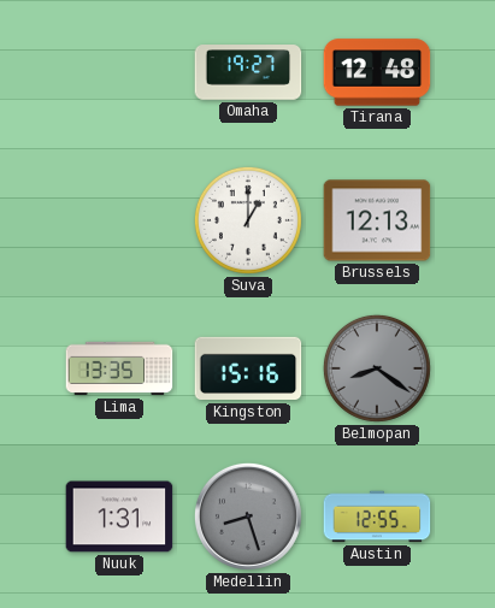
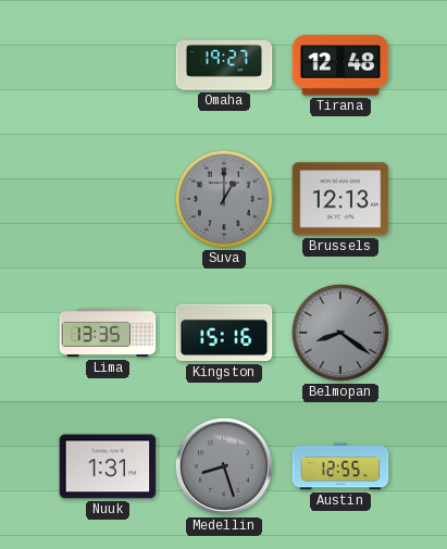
Suva dial: white -> grey (224, 199)
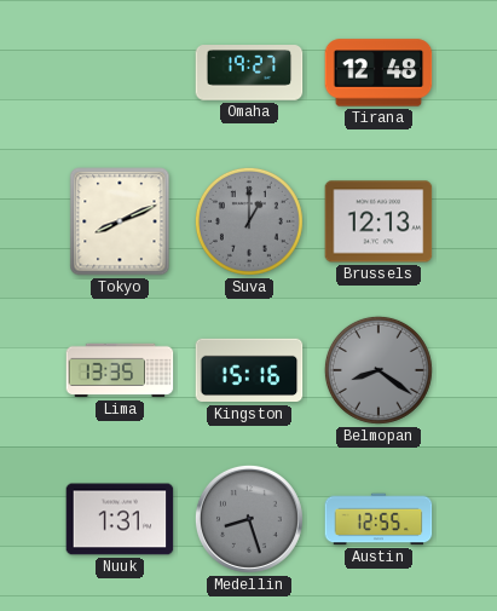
Tokyo: none -> 8:11 (120, 221)
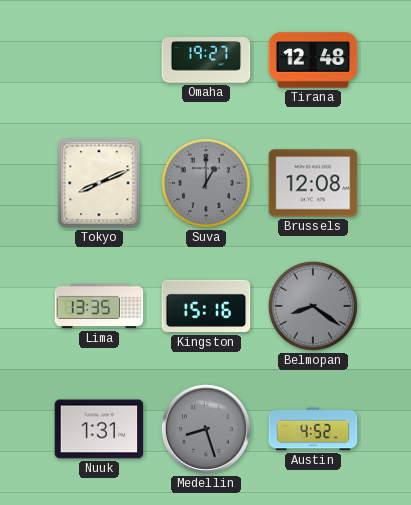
Brussels: 12:13 -> 12:08 (313, 183)
Austin: 12:55 -> 4:52 (313, 429)
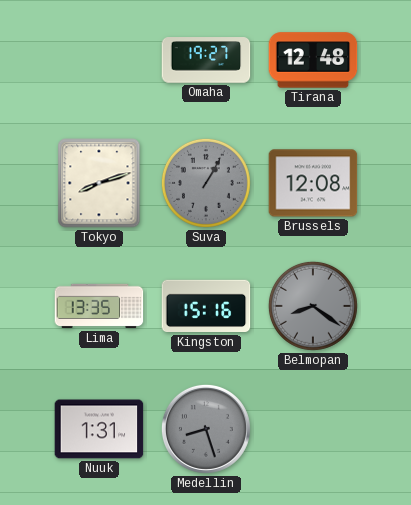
Tokyo: 8:11 -> 8:12 (99, 183)
Suva: 1:00 -> 1:05 (206, 183)
Austin: 4:52 -> none (313, 429)
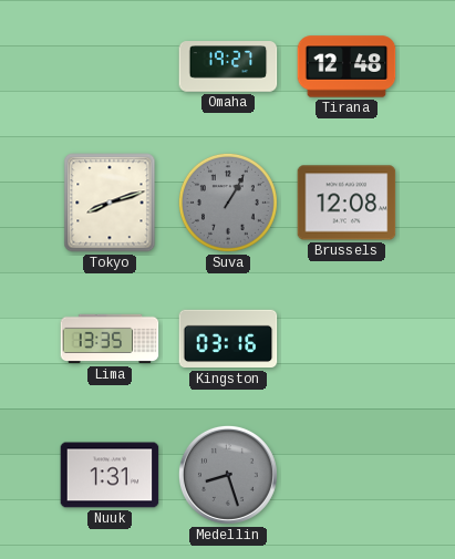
Kingston: 15:16 -> 03:16 (228, 339)
Belmopan: 8:21 -> none (313, 306)
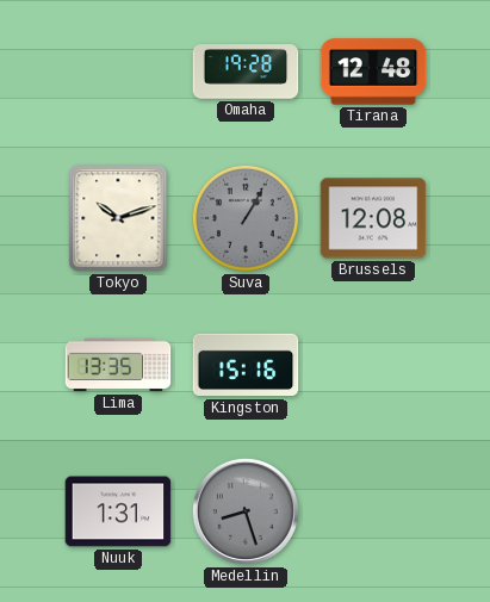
Omaha: 19:27 -> 19:28 (246, 72)
Tokyo: 8:12 -> 10:12 (118, 218)
Kingston: 03:16 -> 15:16 (246, 365)
